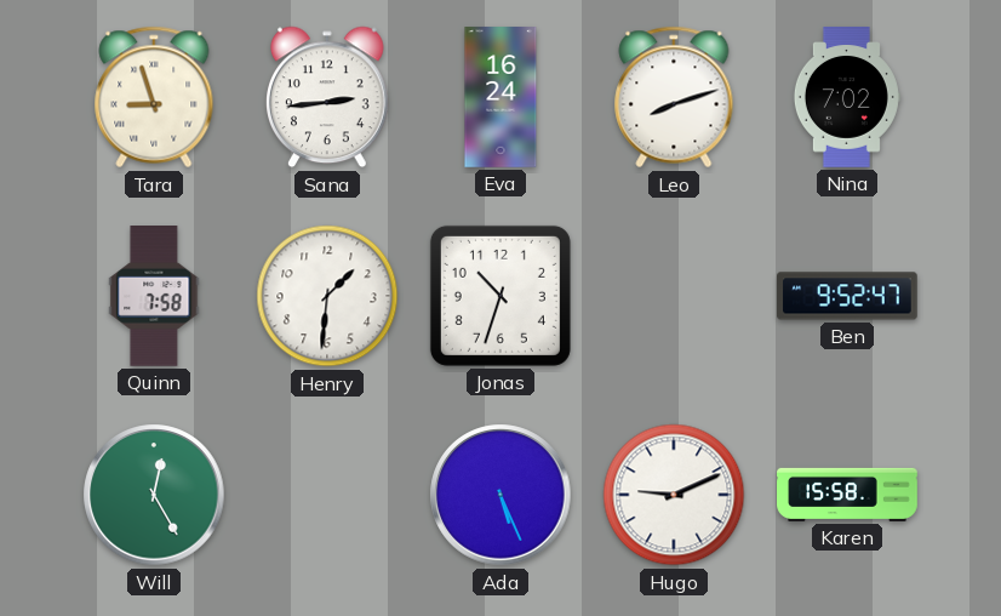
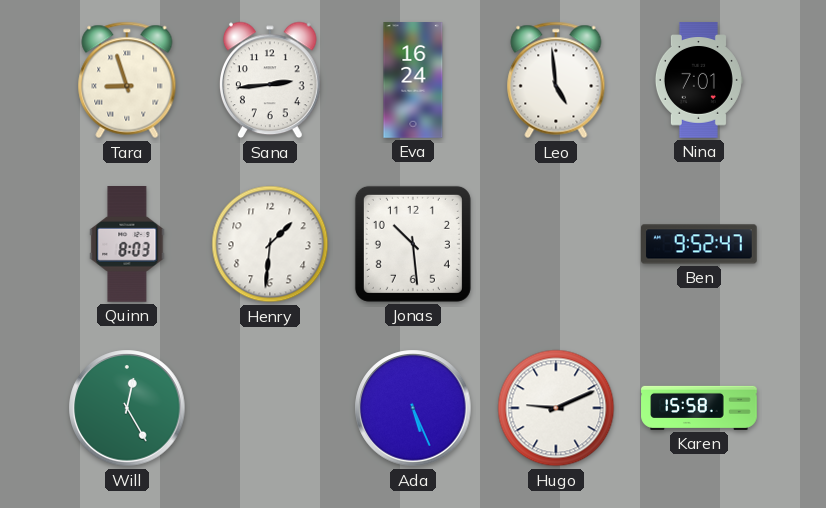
Leo: 8:12 -> 4:59 (556, 80)
Nina: 7:02 -> 7:01 (698, 80)
Quinn: 7:58 -> 8:03 (127, 245)
Jonas: 10:33 -> 10:29 (413, 244)
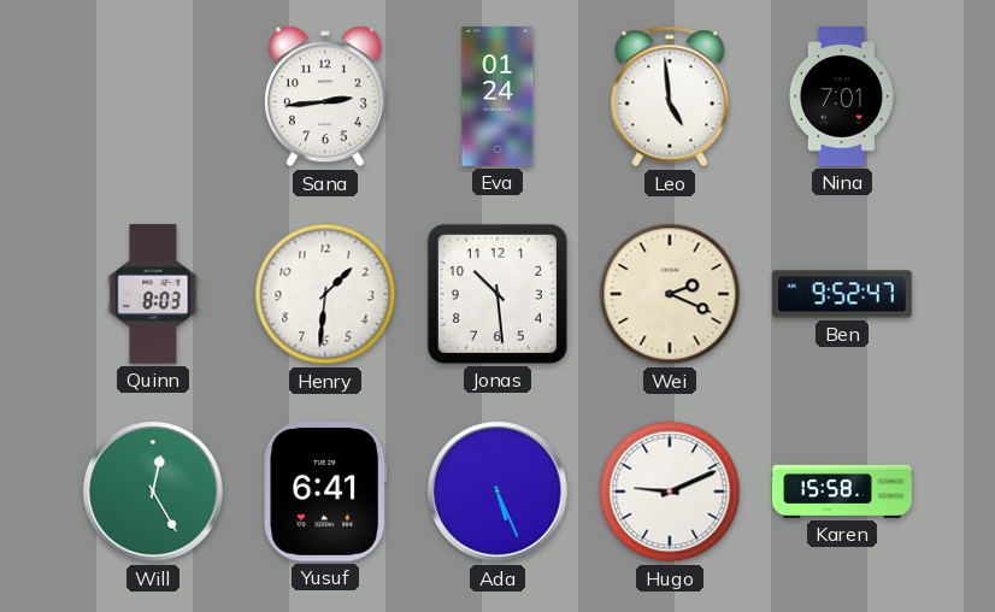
Tara: 8:57 -> none (127, 80)
Eva: 16:24 -> 01:24 (497, 96)
Wei: none -> 2:19 (670, 294)
Yusuf: none -> 6:41 (325, 492)
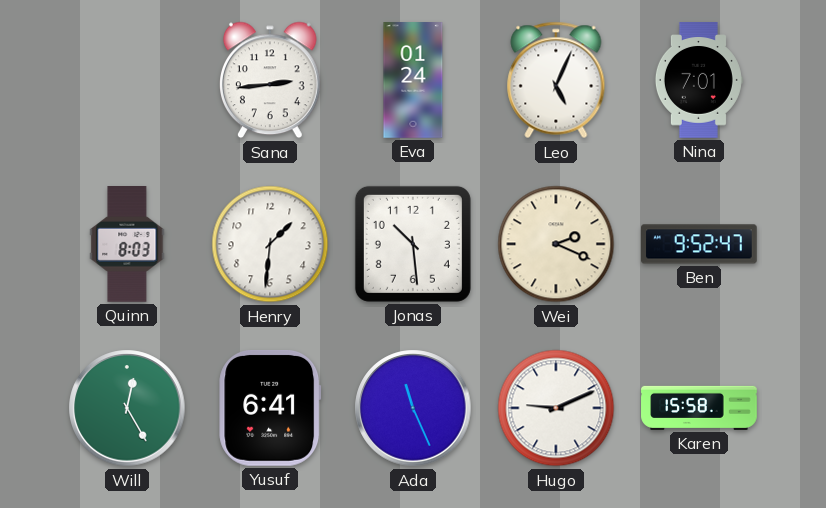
Leo: 4:59 -> 5:04 (556, 80)
Ada: 5:26 -> 11:26 (413, 408)
